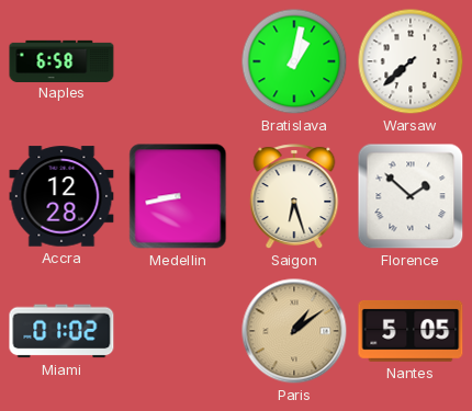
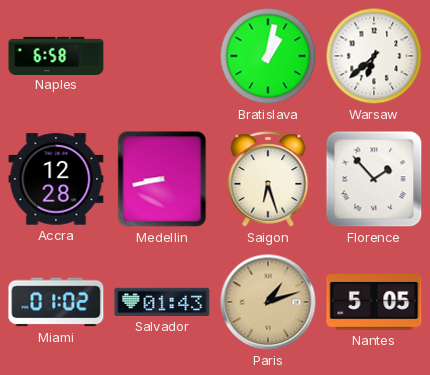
Warsaw: 7:38 -> 6:38 (374, 56)
Florence: 1:52 -> 1:53 (374, 179)
Salvador: none -> 01:43 (162, 302)
Paris: 1:09 -> 1:12 (268, 302)
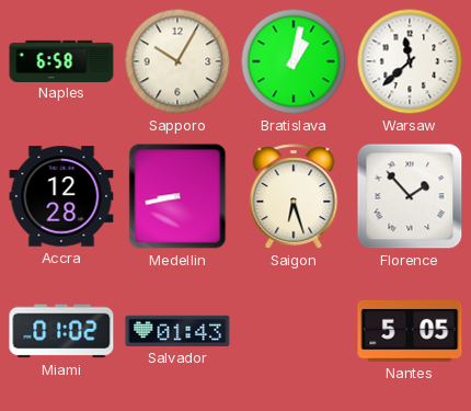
Sapporo: none -> 10:05 (177, 61)
Warsaw: 6:38 -> 11:38 (410, 61)
Paris: 1:12 -> none (268, 302)
